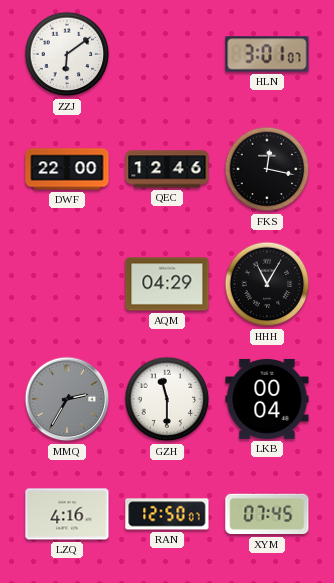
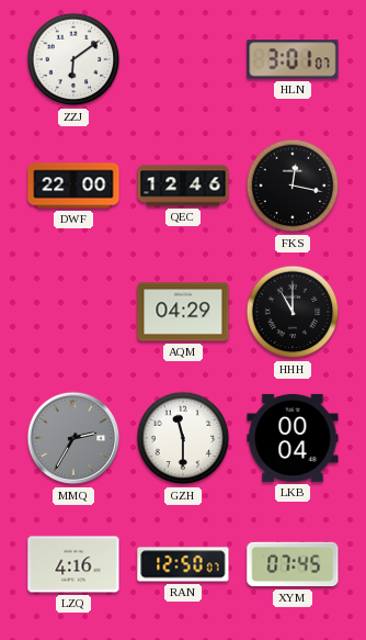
HHH: 11:05 -> 11:00 (293, 312)
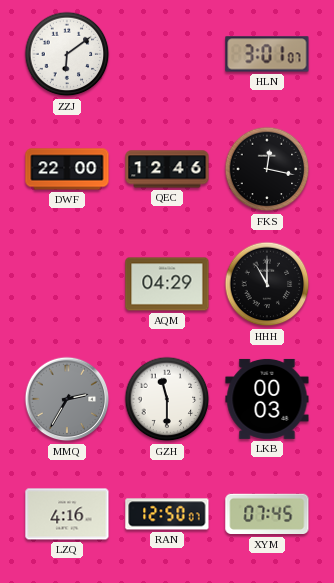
LKB: 00:04 -> 00:03 (267, 399)
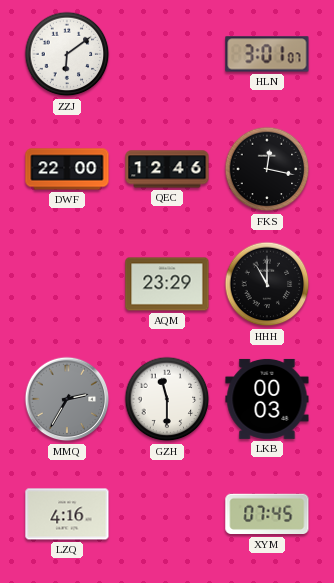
AQM: 04:29 -> 23:29 (167, 284)
RAN: 12:50 -> none (167, 514)
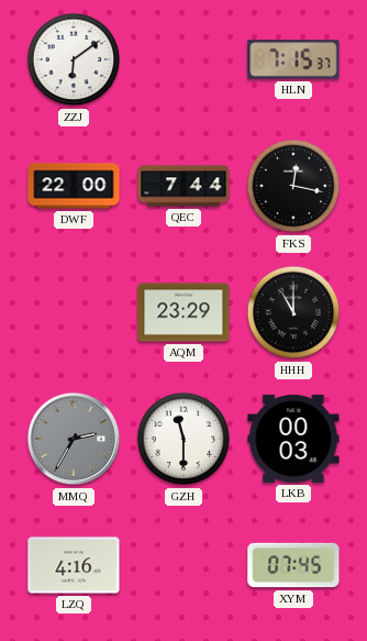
HLN: 3:01 -> 7:15 (293, 59)
QEC: 12:46 -> 7:44 (183, 186)
